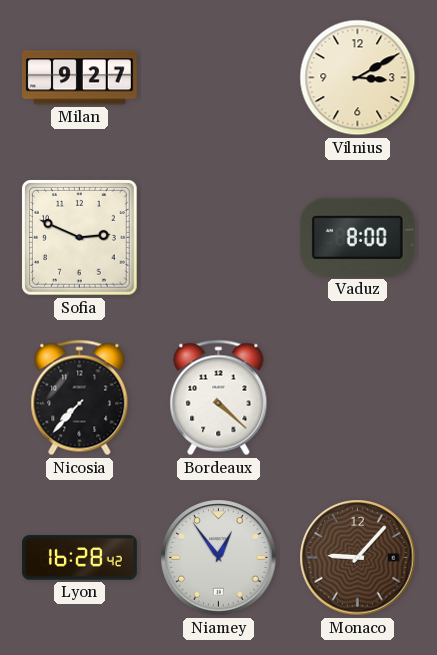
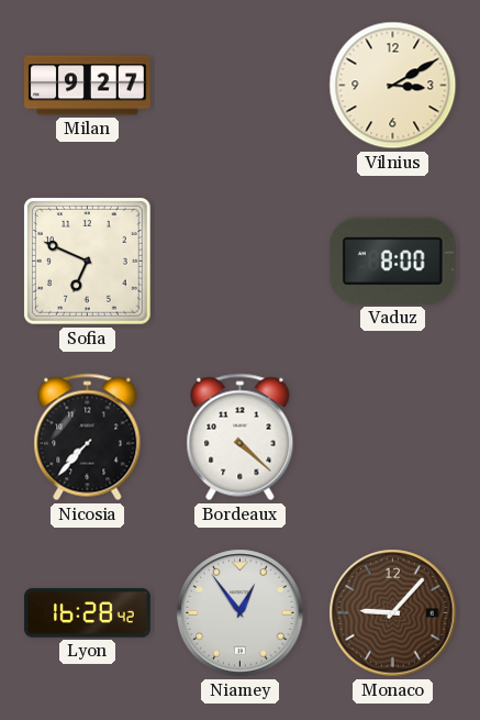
Sofia: 2:49 -> 6:49 (87, 261)
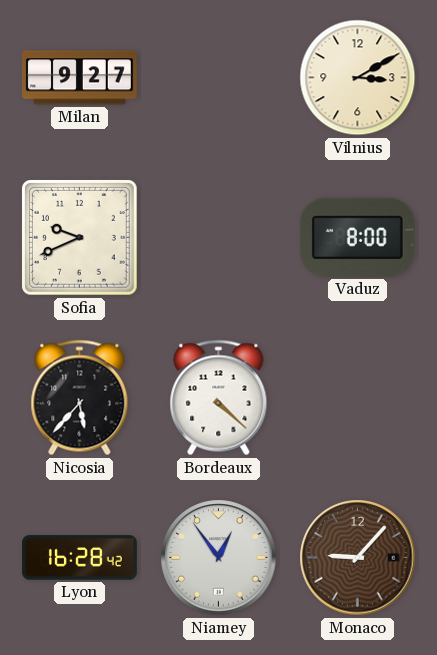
Sofia: 6:49 -> 9:41 (79, 237)
Nicosia: 7:37 -> 5:37 (80, 398)
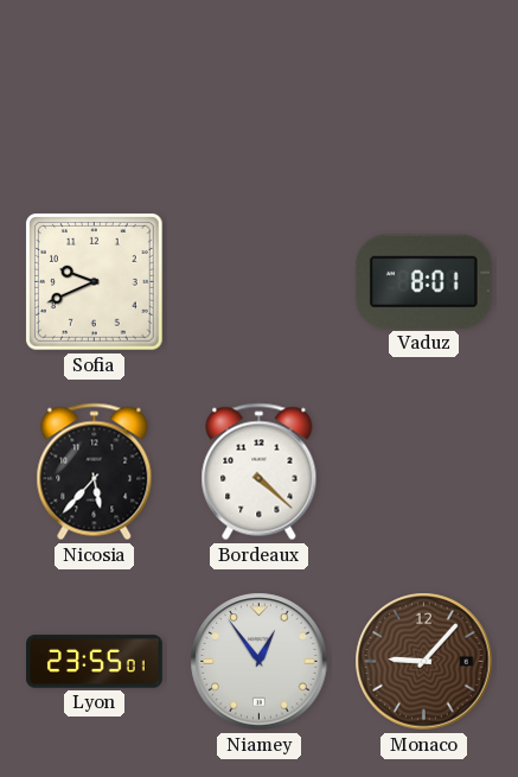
Milan: 9:27 -> none (80, 78)
Vilnius: 3:10 -> none (358, 78)
Vaduz: 8:00 -> 8:01 (423, 281)
Lyon: 16:28 -> 23:55 (95, 662)
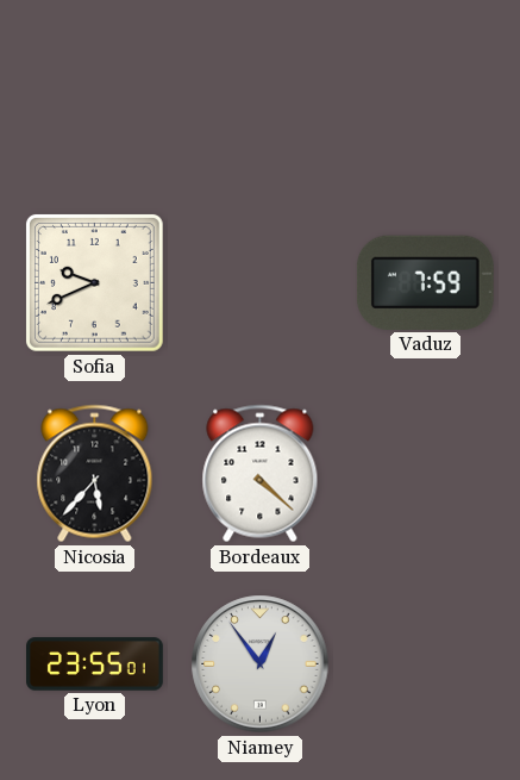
Vaduz: 8:01 -> 7:59 (425, 282)
Monaco: 9:07 -> none (424, 662)
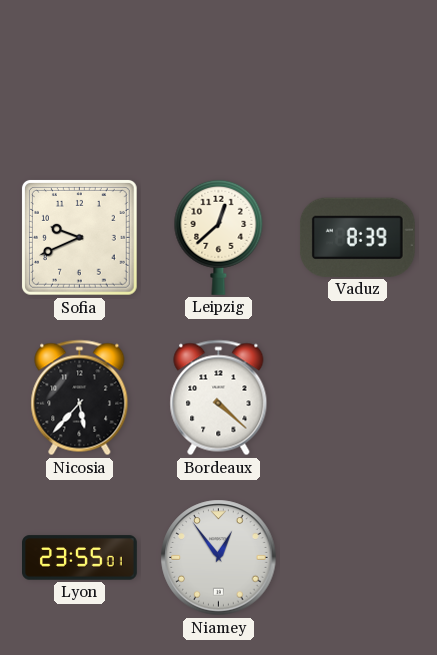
Leipzig: none -> 12:38 (219, 237)
Vaduz: 7:59 -> 8:39 (357, 237)
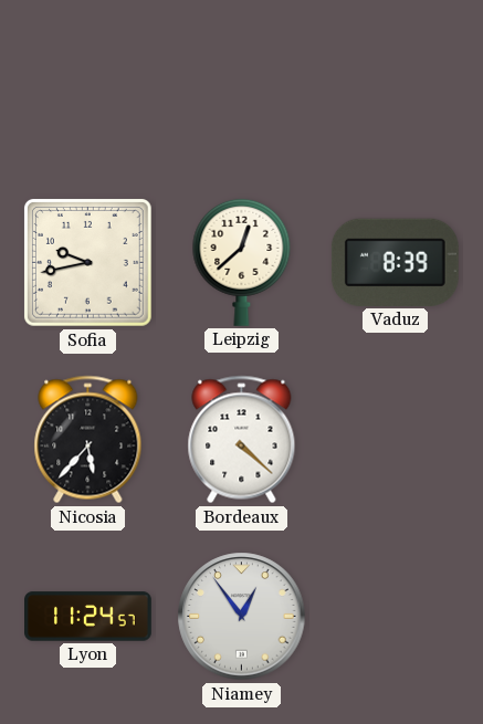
Sofia: 9:41 -> 9:43 (87, 262)
Lyon: 23:55 -> 11:24 (88, 617)
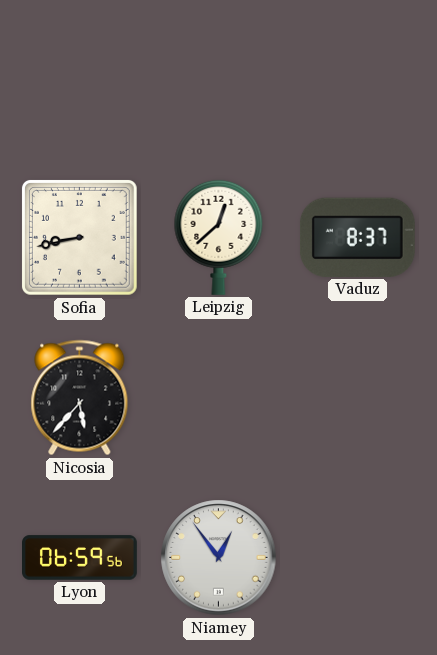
Sofia: 9:43 -> 8:43 (79, 237)
Vaduz: 8:39 -> 8:37 (357, 237)
Bordeaux: 4:22 -> none (242, 440)
Lyon: 11:24 -> 06:59 (80, 558)
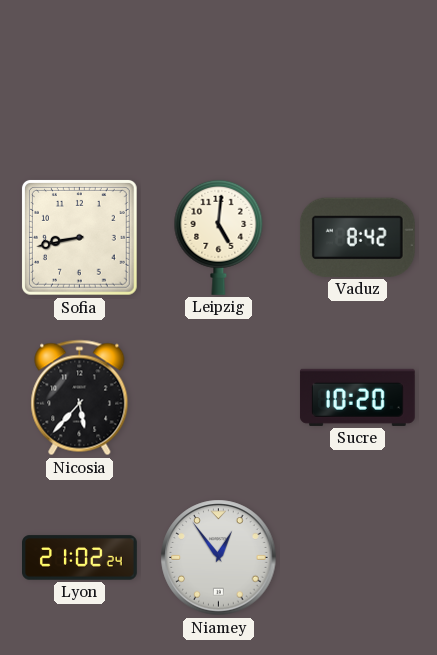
Leipzig: 12:38 -> 5:01 (219, 237)
Vaduz: 8:37 -> 8:42 (357, 237)
Sucre: none -> 10:20 (357, 397)
Lyon: 06:59 -> 21:02 (80, 558)
